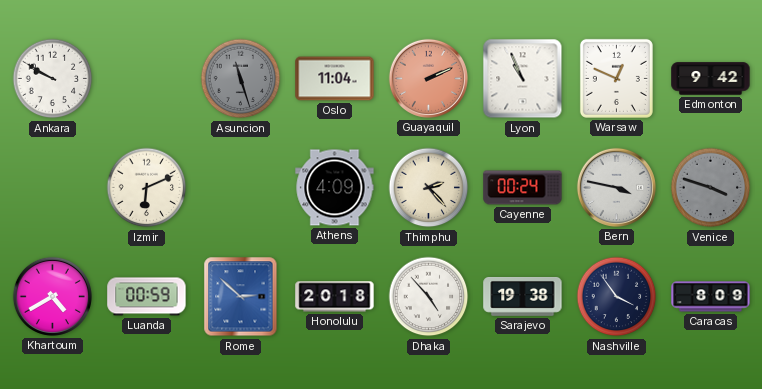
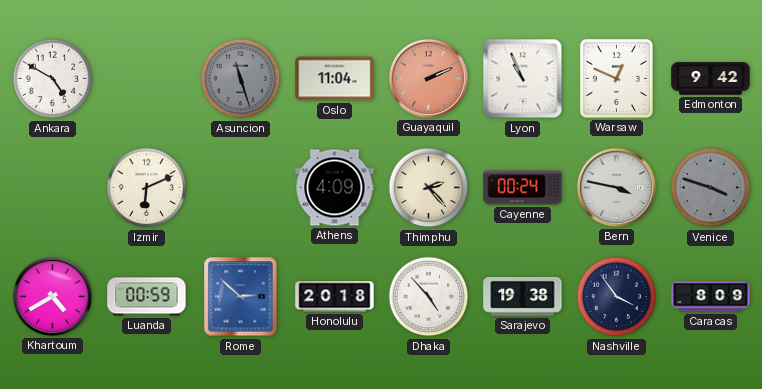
Ankara: 9:50 -> 4:50 (53, 79)
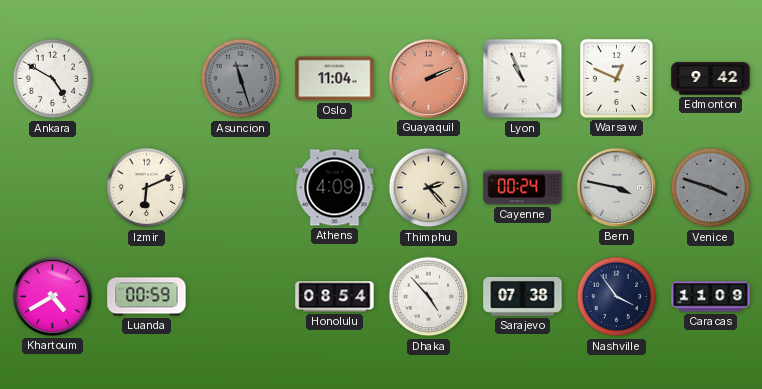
Rome: 2:52 -> none (241, 297)
Honolulu: 20:18 -> 08:54 (335, 297)
Sarajevo: 19:38 -> 07:38 (523, 296)
Caracas: 8:09 -> 11:09 (711, 297)
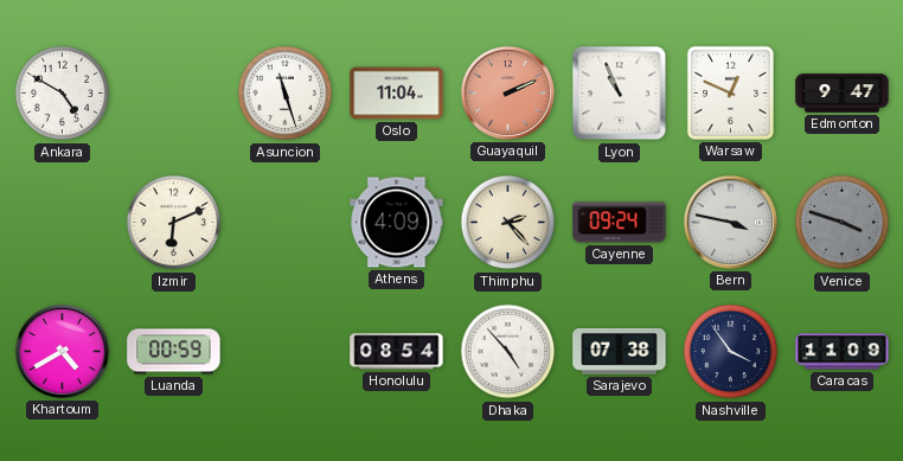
Asuncion dial: grey -> white (286, 94)
Edmonton: 9:42 -> 9:47 (843, 94)
Cayenne: 00:24 -> 09:24 (620, 223)
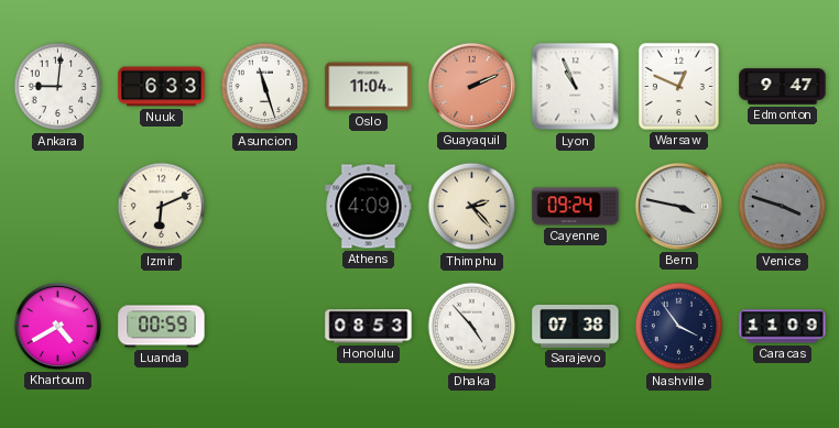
Ankara: 4:50 -> 9:01 (58, 87)
Nuuk: none -> 6:33 (162, 87)
Honolulu: 08:54 -> 08:53 (369, 327)
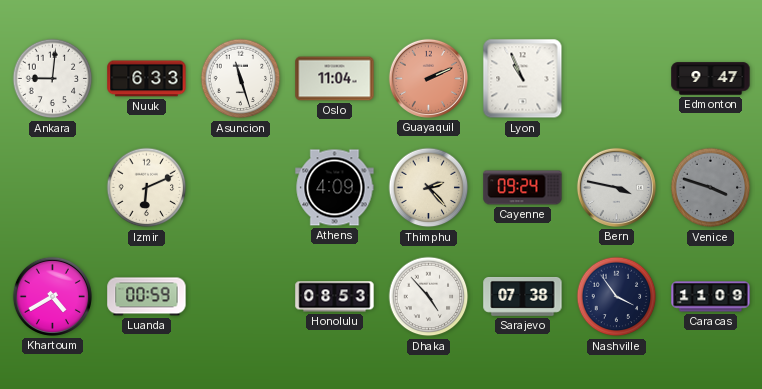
Warsaw: 12:49 -> none (678, 86)
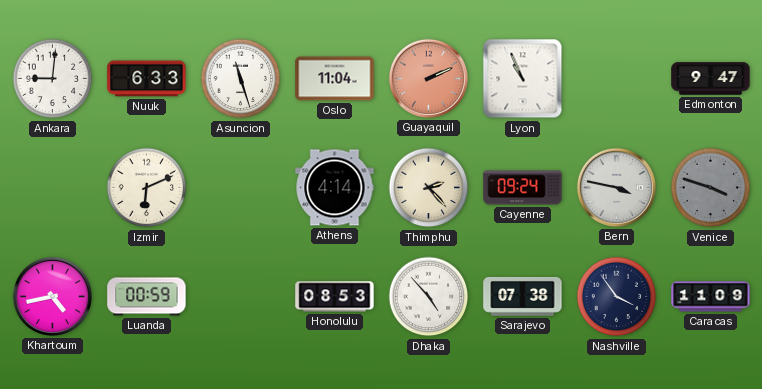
Athens: 4:09 -> 4:14 (335, 188)
Khartoum: 4:40 -> 4:43 (52, 296)
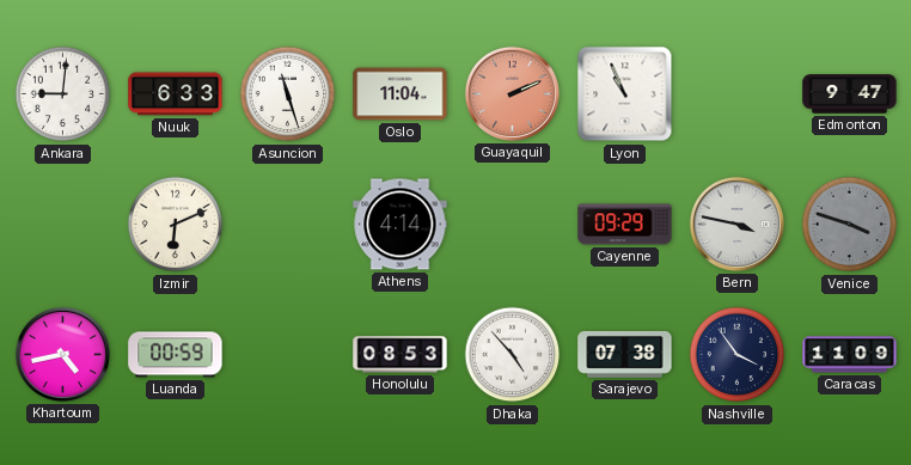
Thimphu: 2:23 -> none (429, 188)
Cayenne: 09:24 -> 09:29 (625, 225)
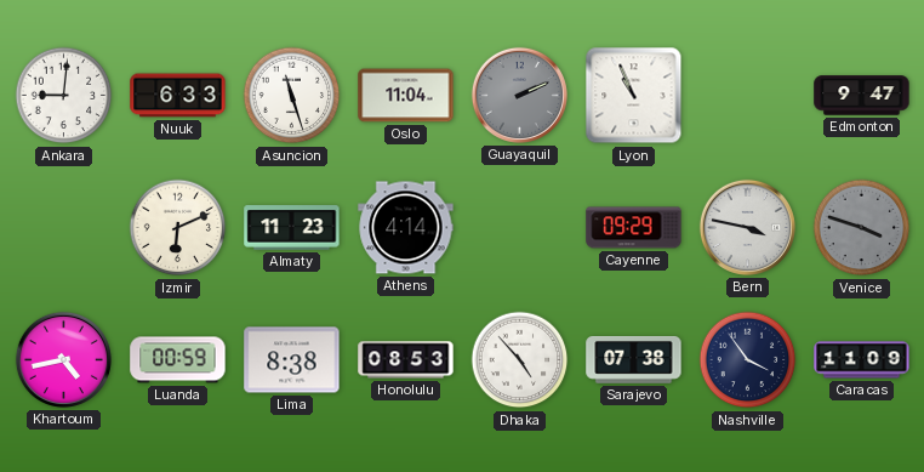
Guayaquil dial: salmon -> grey (519, 95)
Almaty: none -> 11:23 (292, 228)
Lima: none -> 8:38 (292, 360)
